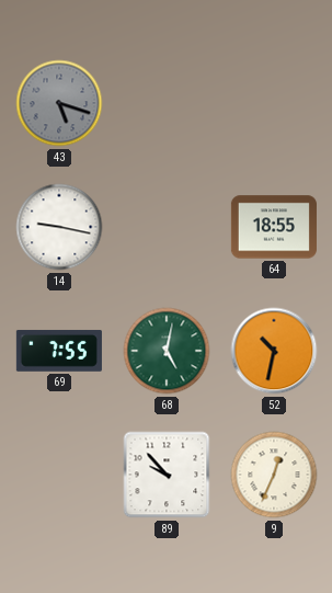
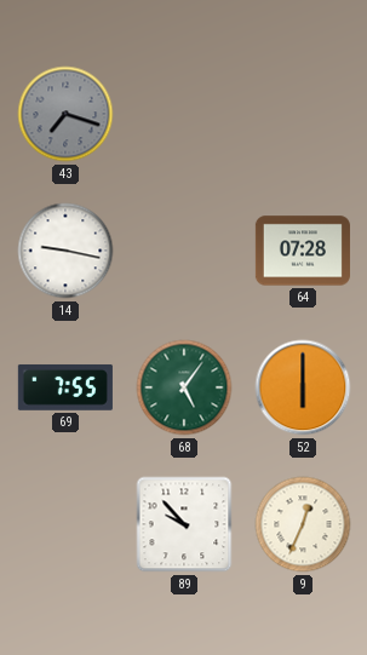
43: 5:18 -> 7:18 (65, 114)
64: 18:55 -> 07:28 (303, 251)
68: 5:02 -> 5:06 (184, 387)
52: 10:32 -> 6:00 (303, 387)
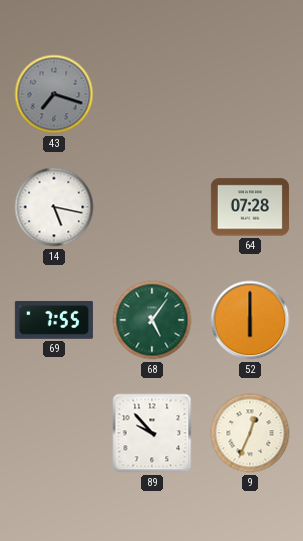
14: 9:17 -> 5:17 (54, 207)
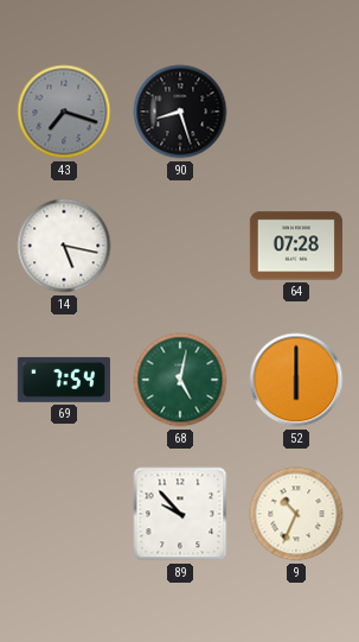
90: none -> 8:27 (180, 112)
69: 7:55 -> 7:54 (64, 380)
68: 5:06 -> 5:02 (180, 380)
9: 12:34 -> 10:34 (296, 514)
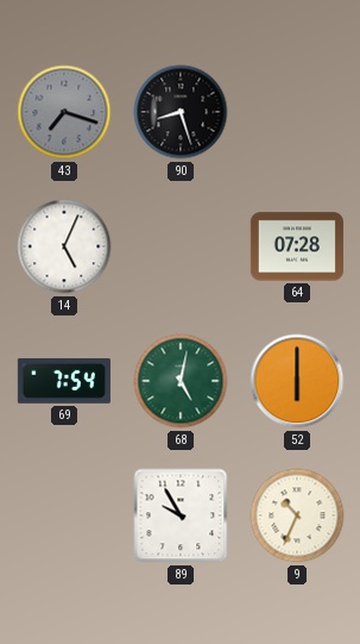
14: 5:17 -> 5:04 (64, 246)
89: 9:53 -> 9:55 (181, 515)
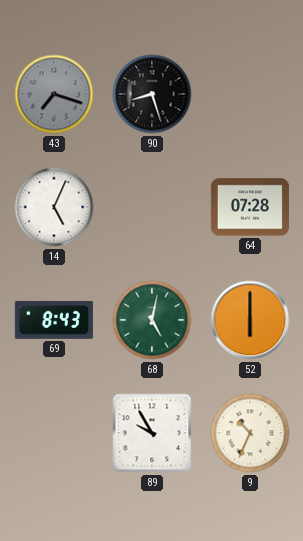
69: 7:54 -> 8:43 (54, 320)
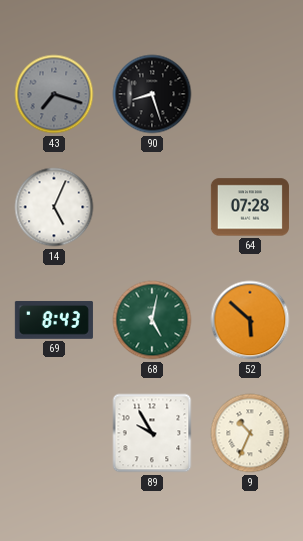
52: 6:00 -> 5:52 (250, 320)
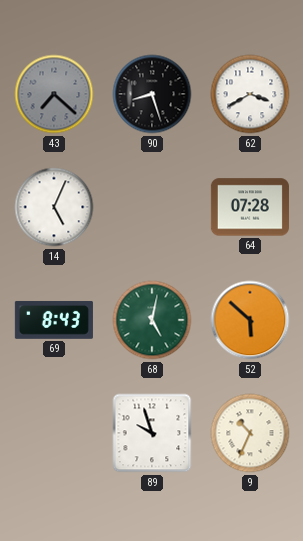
43: 7:18 -> 7:22 (54, 94)
62: none -> 3:40 (250, 94)
89: 9:55 -> 9:57 (152, 433)
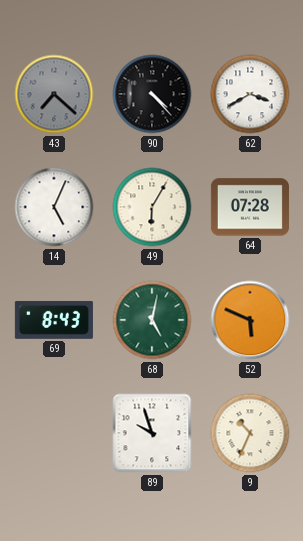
90: 8:27 -> 4:23 (152, 94)
49: none -> 6:05 (152, 207)
52: 5:52 -> 5:49 (250, 320)
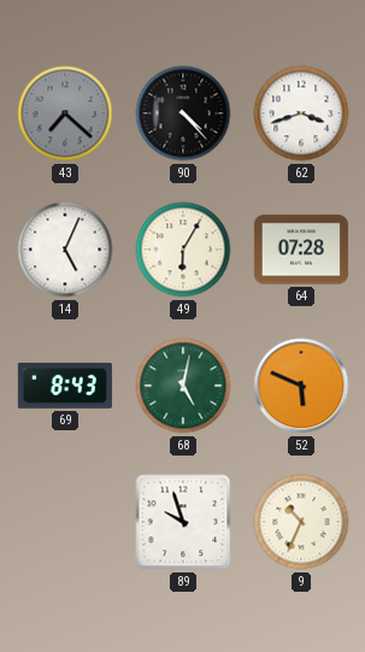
62: 3:40 -> 3:42 (301, 113)
